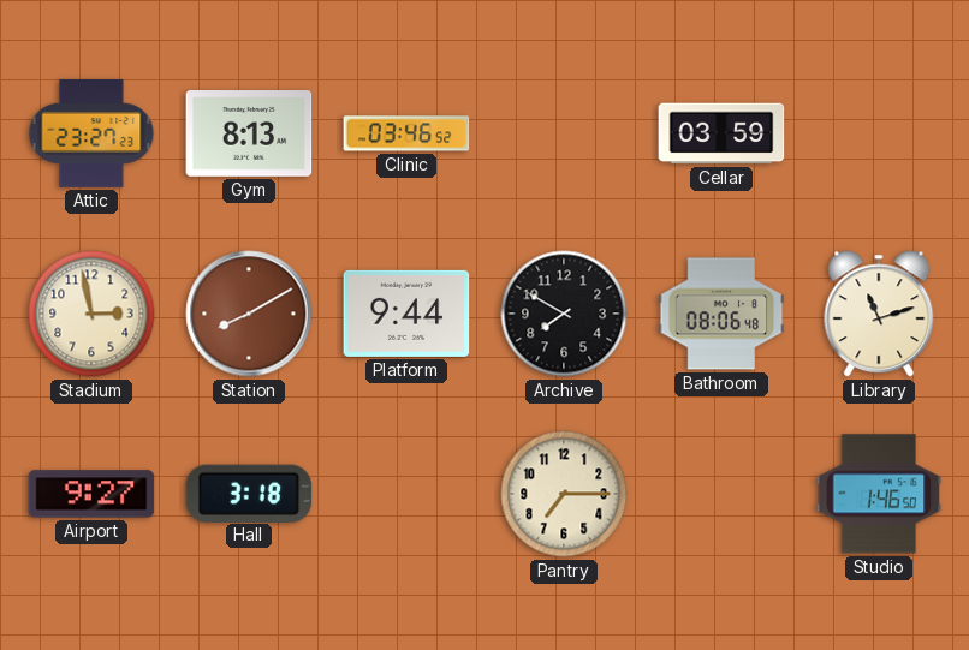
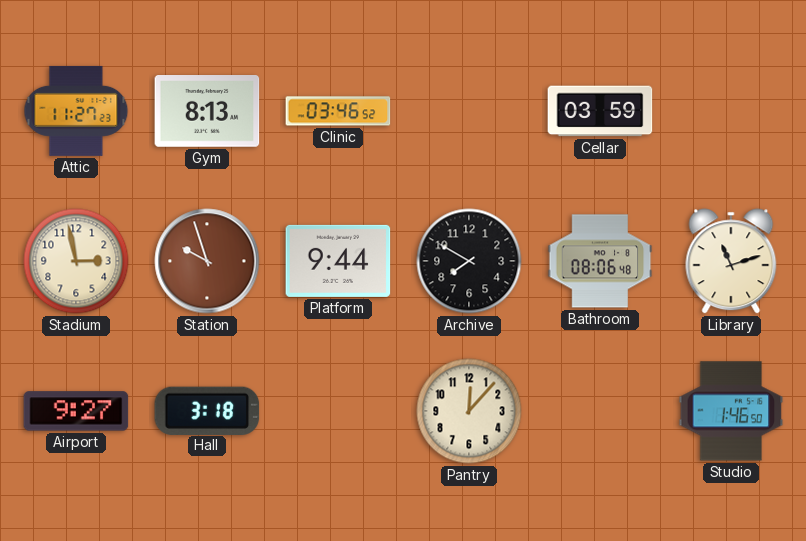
Attic: 23:27 -> 11:27 (76, 111)
Station: 8:10 -> 9:57 (207, 261)
Pantry: 7:15 -> 12:07 (469, 411)
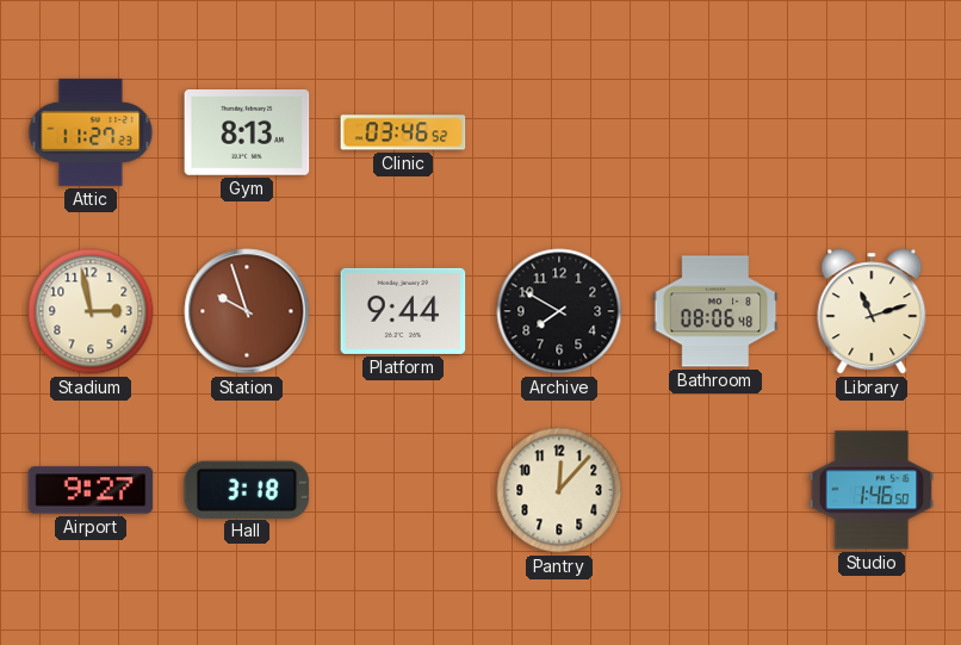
Cellar: 03:59 -> none (600, 111)
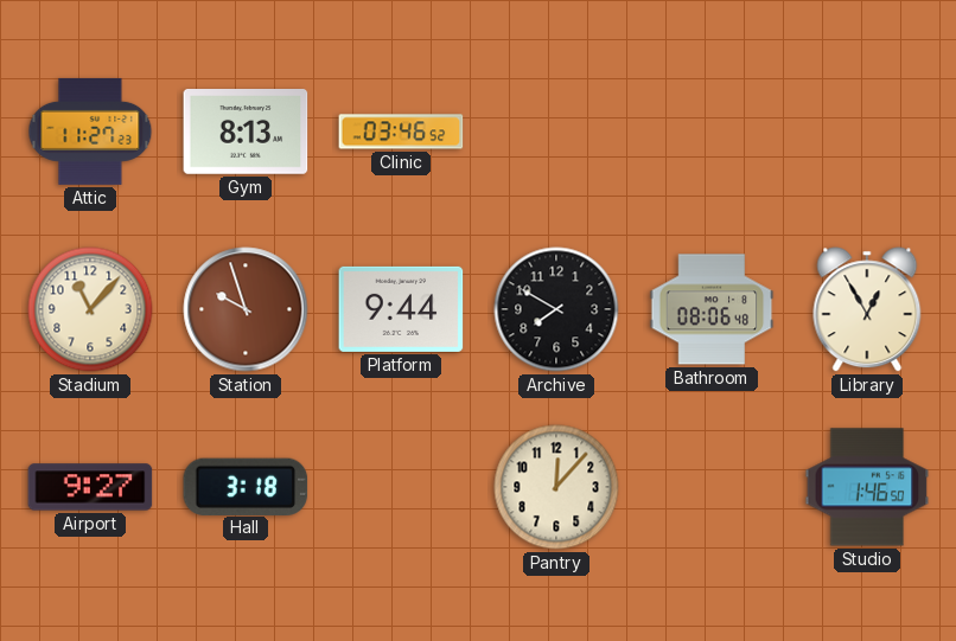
Stadium: 2:58 -> 11:07 (90, 309)
Library: 11:12 -> 12:55 (867, 309)
